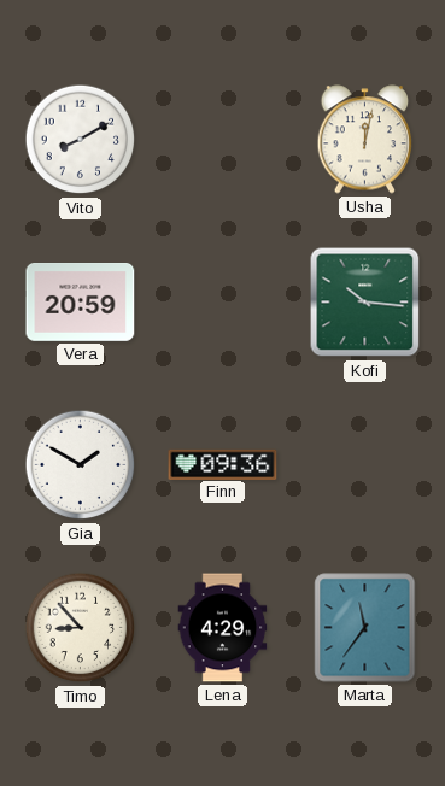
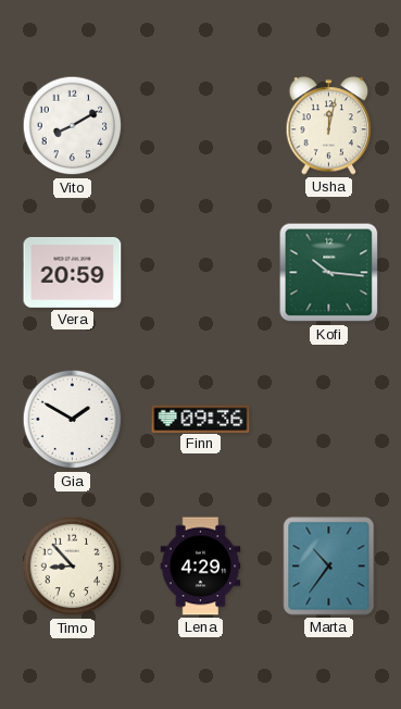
Marta: 11:36 -> 10:36 (329, 567)
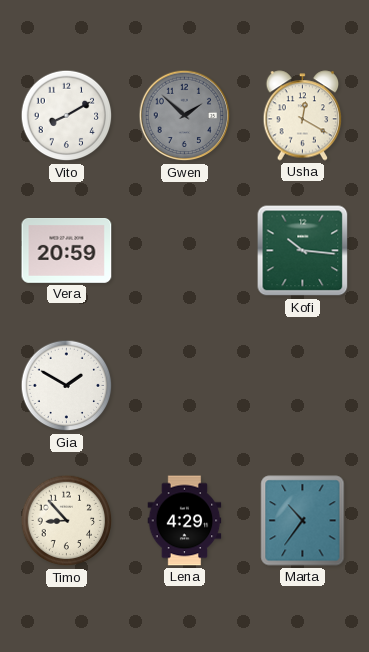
Gwen: none -> 1:52 (185, 116)
Usha: 12:02 -> 12:20 (303, 116)
Finn: 09:36 -> none (201, 419)
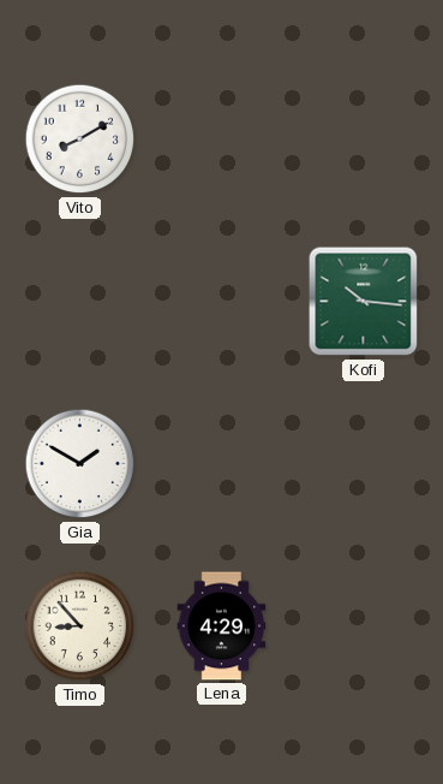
Gwen: 1:52 -> none (185, 116)
Usha: 12:20 -> none (303, 116)
Vera: 20:59 -> none (67, 251)
Marta: 10:36 -> none (303, 521)
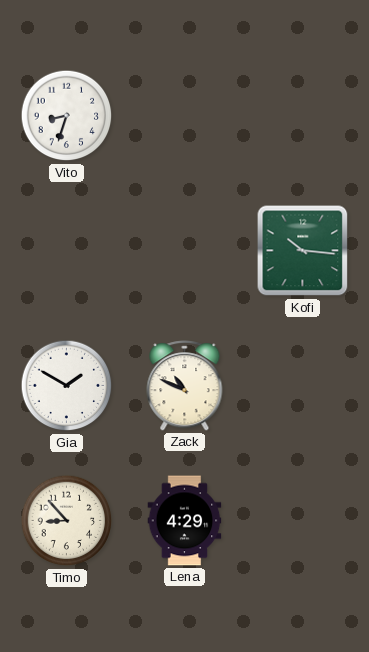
Vito: 8:10 -> 8:33 (67, 116)
Zack: none -> 10:49 (185, 386)
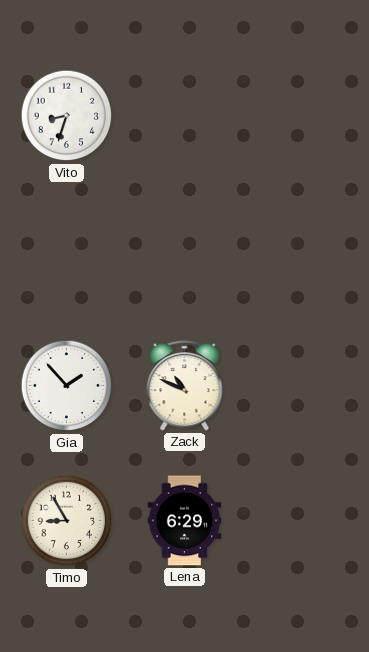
Kofi: 10:16 -> none (303, 251)
Gia: 1:50 -> 1:53 (67, 386)
Timo: 8:53 -> 8:55 (67, 521)
Lena: 4:29 -> 6:29 (185, 521)
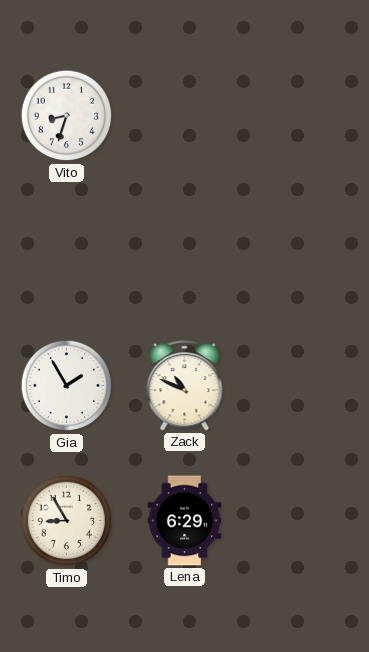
Gia: 1:53 -> 1:55 (67, 386)
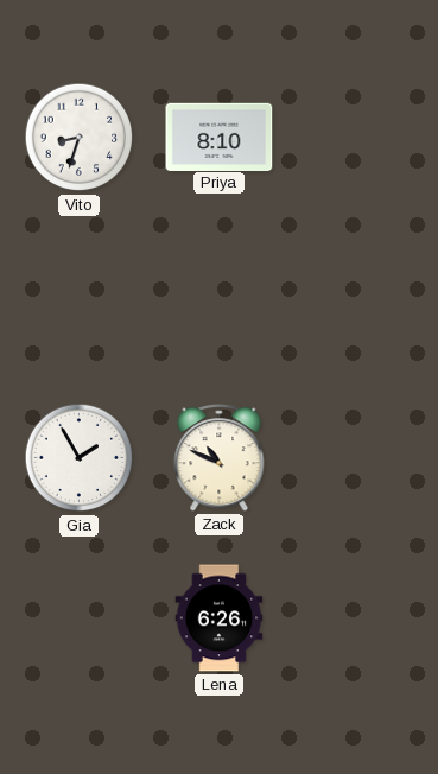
Priya: none -> 8:10 (220, 137)
Timo: 8:55 -> none (67, 521)
Lena: 6:29 -> 6:26 (220, 618)
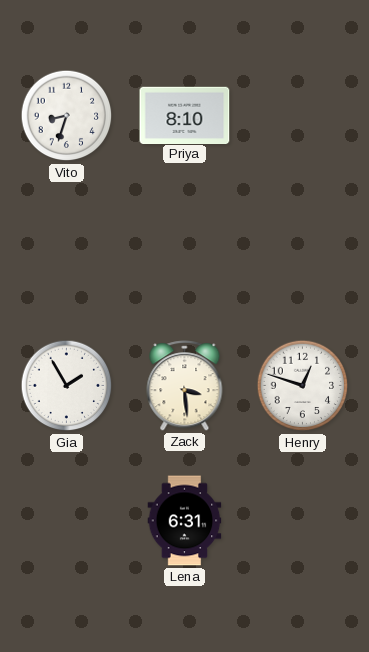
Zack: 10:49 -> 3:29 (185, 386)
Henry: none -> 12:48 (303, 386)
Lena: 6:26 -> 6:31 (185, 521)
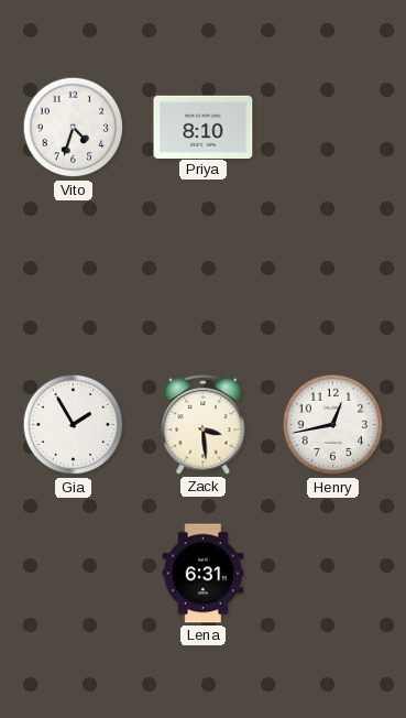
Vito: 8:33 -> 4:33 (74, 128)
Henry: 12:48 -> 12:43 (333, 425)
